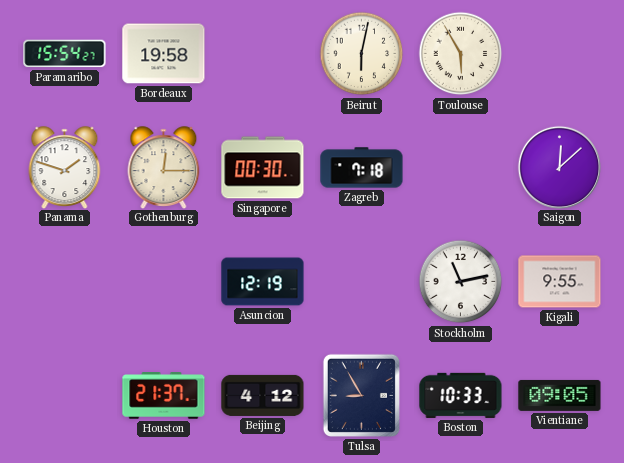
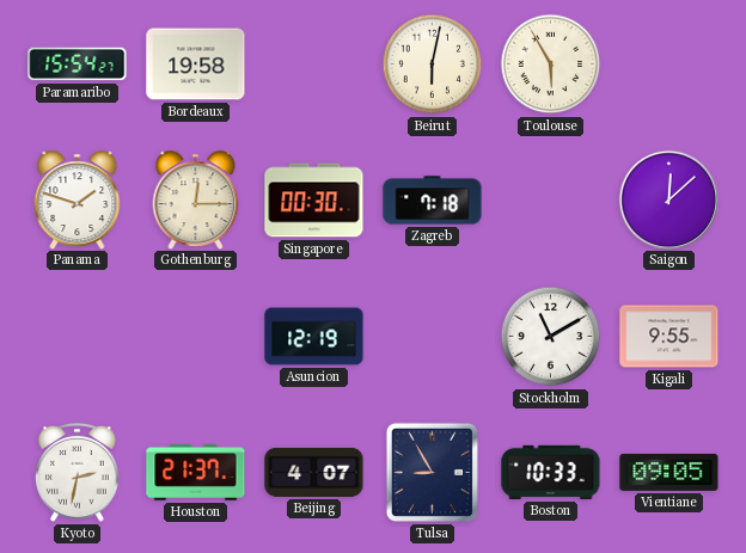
Stockholm: 11:13 -> 11:10 (551, 337)
Kyoto: none -> 2:32 (78, 472)
Beijing: 4:12 -> 4:07 (314, 472)
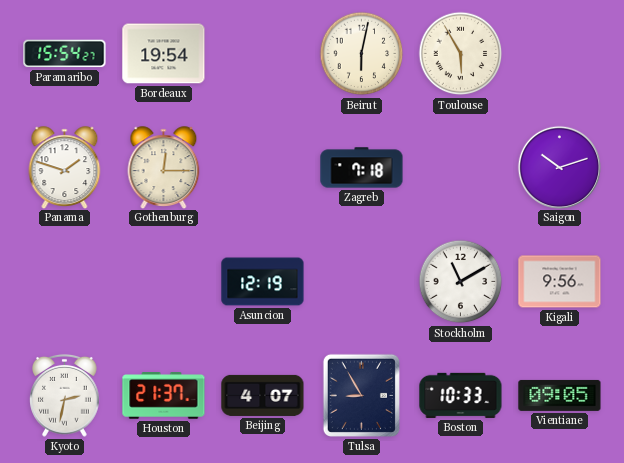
Bordeaux: 19:58 -> 19:54 (164, 54)
Singapore: 00:30 -> none (314, 201)
Saigon: 12:08 -> 10:12 (559, 167)
Kigali: 9:55 -> 9:56 (560, 282)
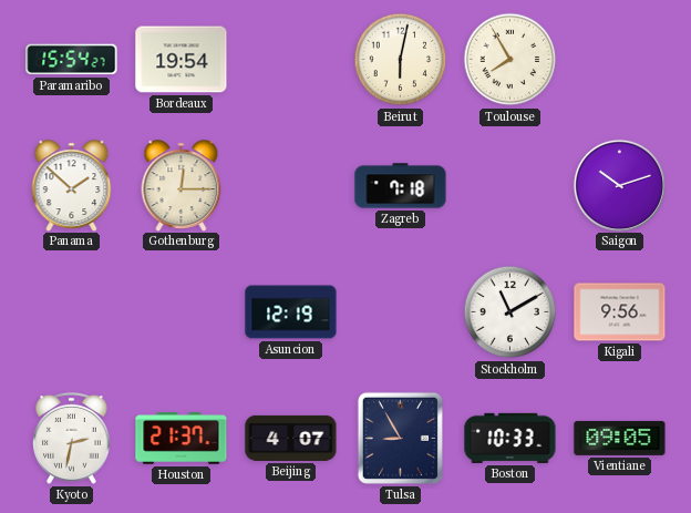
Toulouse: 5:55 -> 7:55 (510, 60)
Panama: 1:48 -> 1:52 (72, 185)
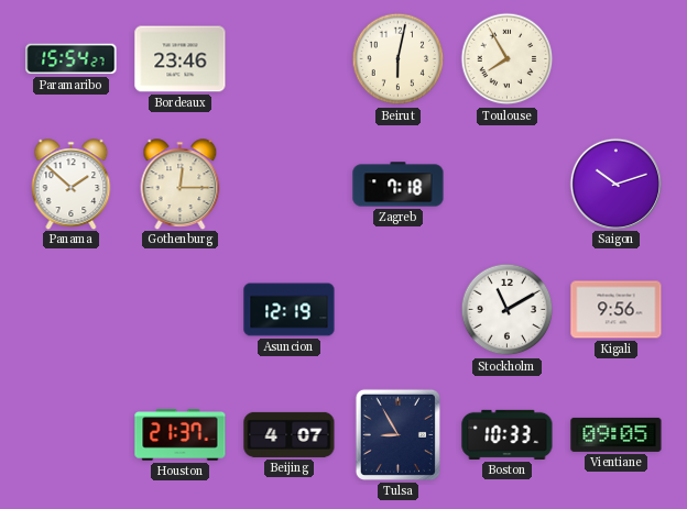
Bordeaux: 19:54 -> 23:46 (181, 59)
Kyoto: 2:32 -> none (72, 438)
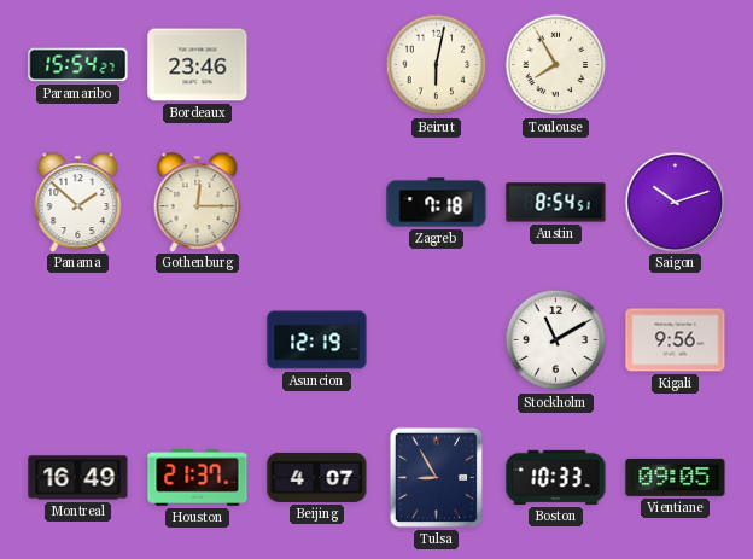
Austin: none -> 8:54 (556, 203)
Montreal: none -> 16:49 (78, 478)
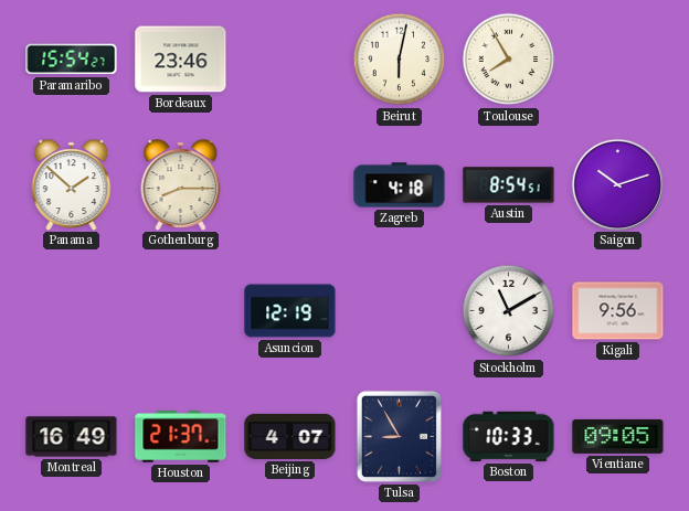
Gothenburg: 12:15 -> 8:15 (181, 184)
Zagreb: 7:18 -> 4:18 (400, 185)
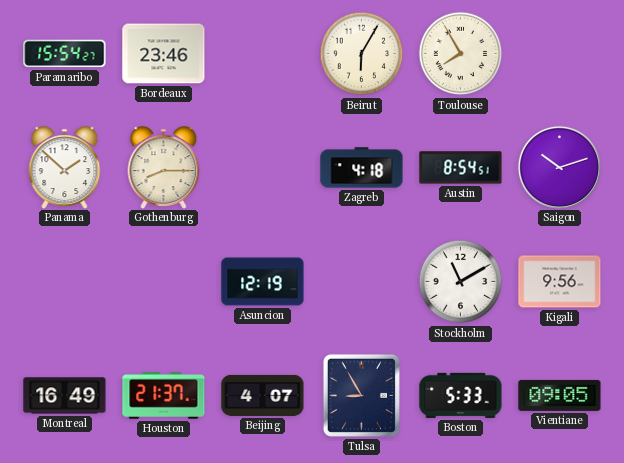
Beirut: 6:02 -> 6:05 (362, 54)
Boston: 10:33 -> 5:33 (461, 395)
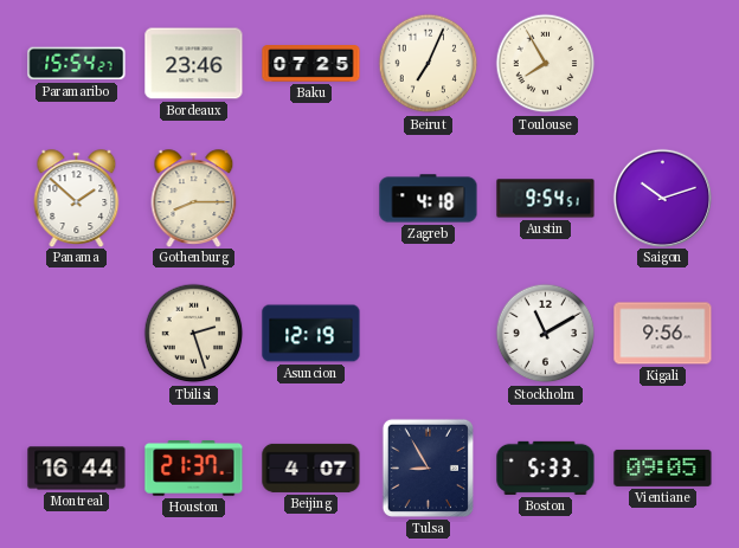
Baku: none -> 07:25 (311, 64)
Beirut: 6:05 -> 7:04 (429, 64)
Austin: 8:54 -> 9:54 (546, 199)
Tbilisi: none -> 2:27 (194, 334)
Montreal: 16:49 -> 16:44 (77, 469)
